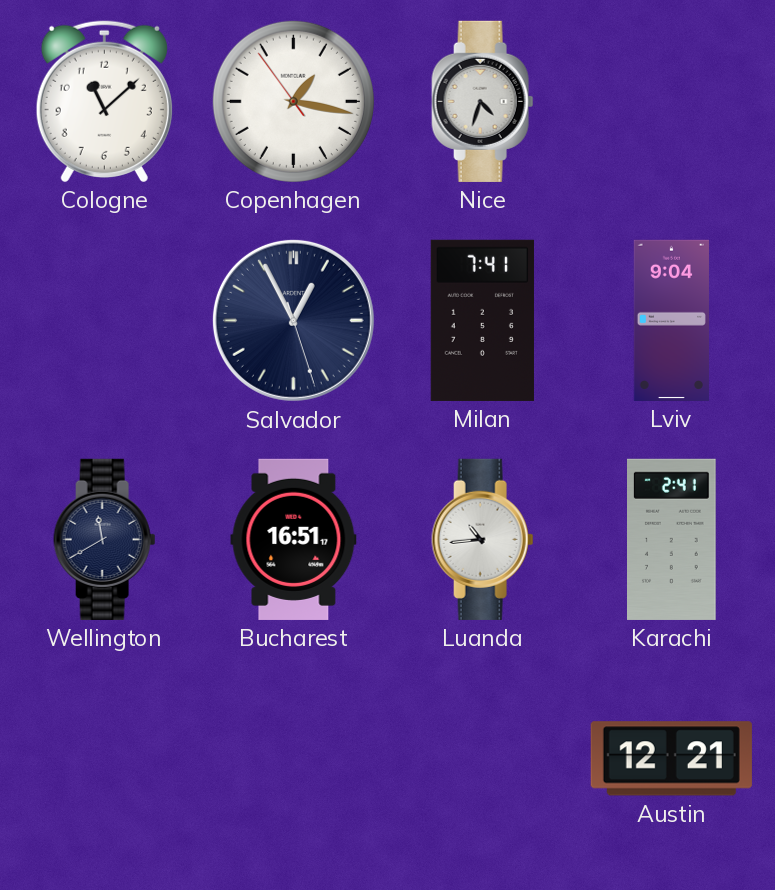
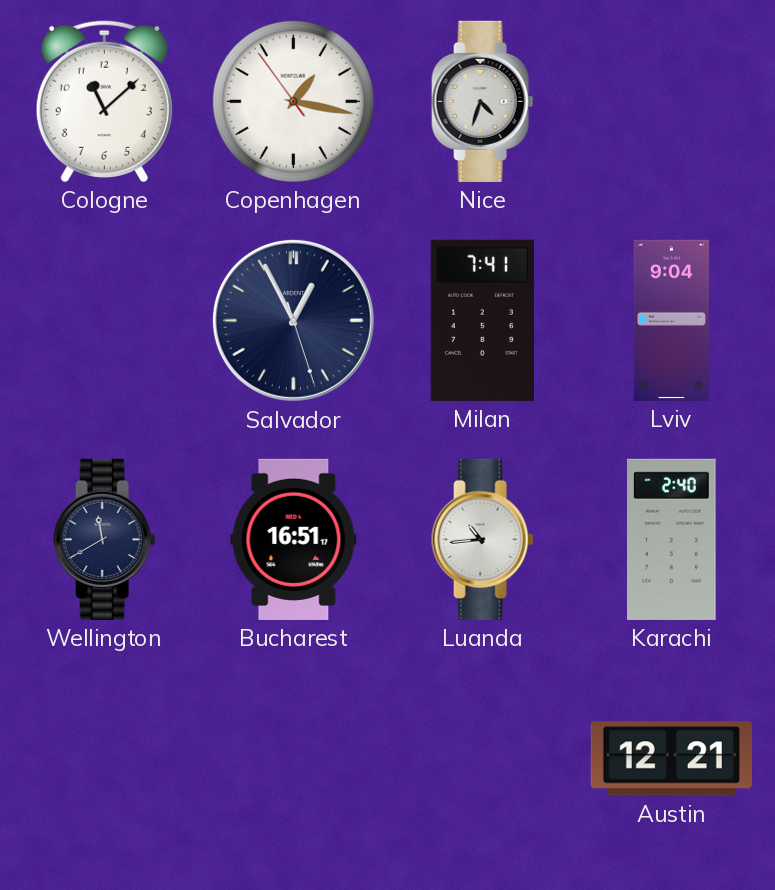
Karachi: 2:41 -> 2:40 (672, 539)
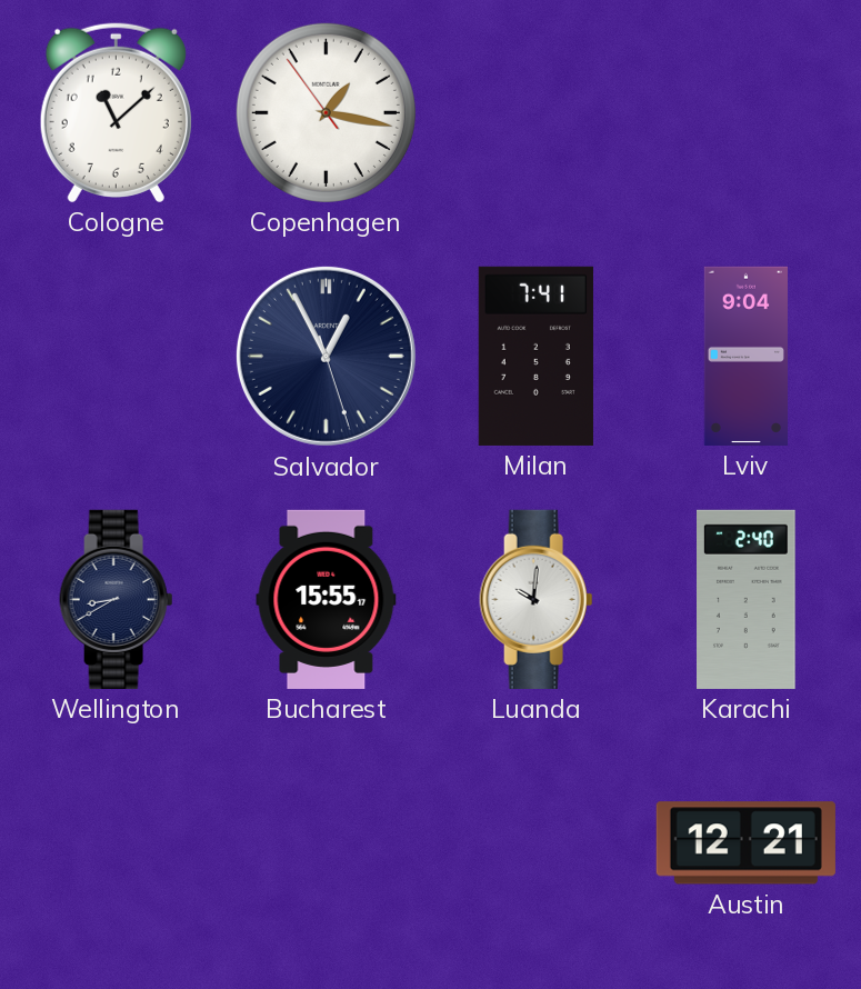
Nice: 4:33 -> none (483, 101)
Wellington: 11:40 -> 8:40 (117, 599)
Bucharest: 16:51 -> 15:55 (327, 599)
Luanda: 10:44 -> 10:01 (537, 599)
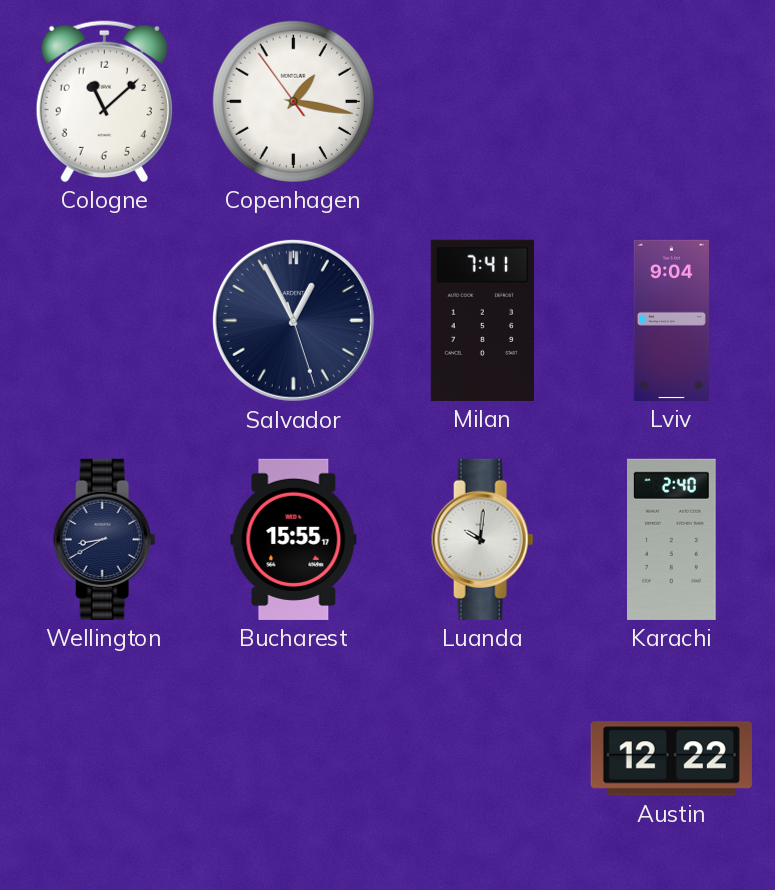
Austin: 12:21 -> 12:22 (671, 759)
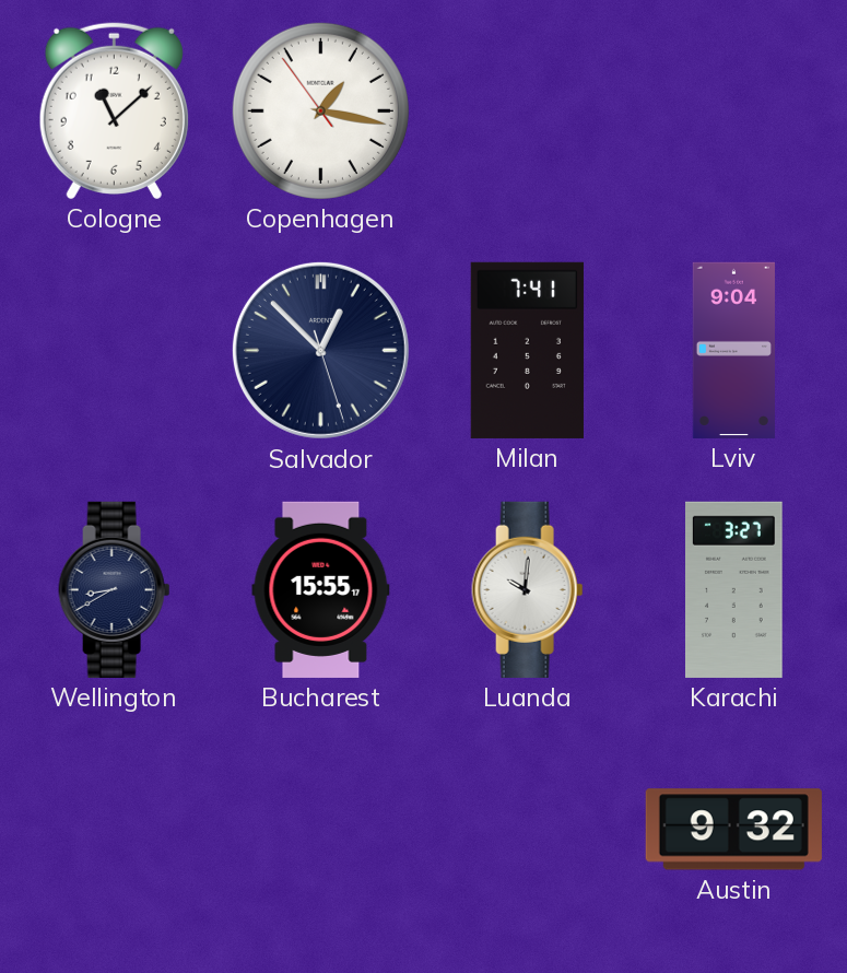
Salvador: 12:55 -> 12:52 (320, 350)
Karachi: 2:40 -> 3:27 (734, 589)
Austin: 12:22 -> 9:32 (733, 830)
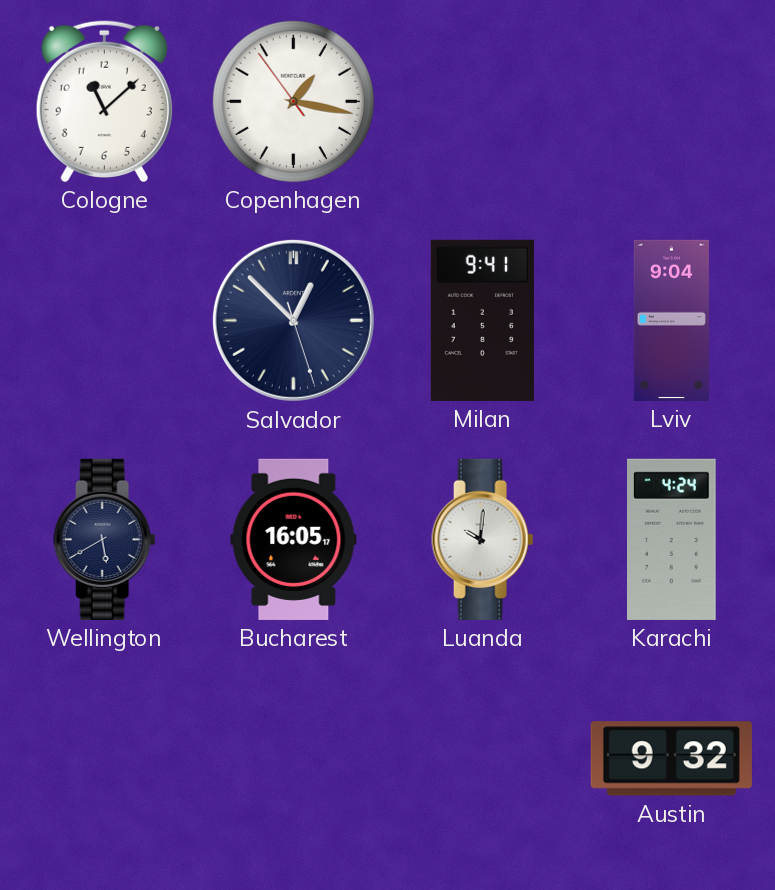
Milan: 7:41 -> 9:41 (482, 320)
Wellington: 8:40 -> 5:40 (105, 539)
Bucharest: 15:55 -> 16:05 (294, 539)
Karachi: 3:27 -> 4:24 (672, 539)
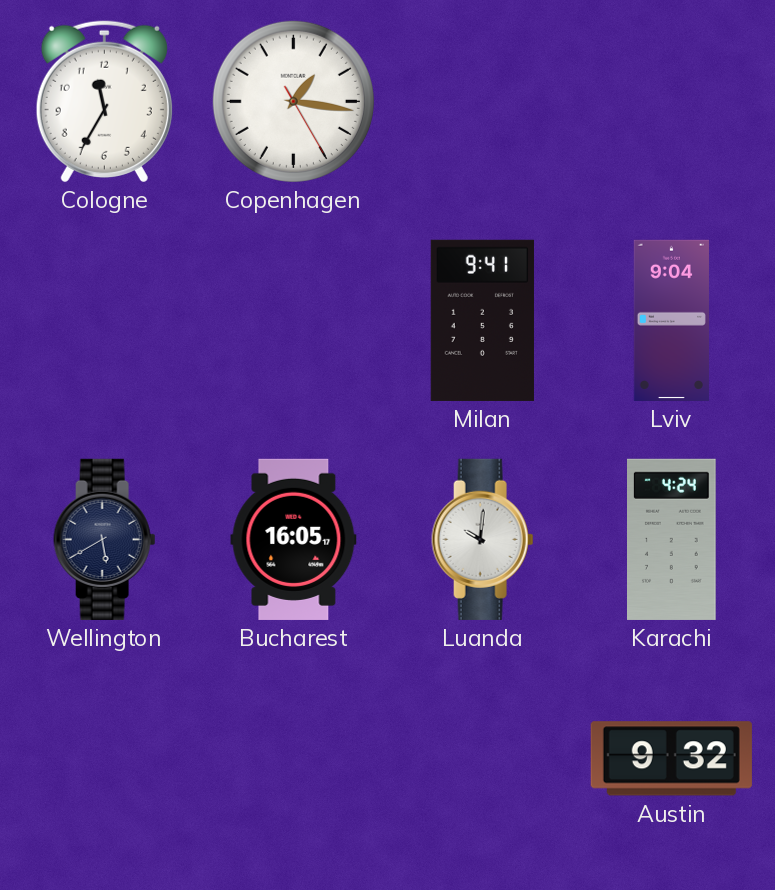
Cologne: 11:08 -> 11:35 (104, 101)
Copenhagen: 1:16:54 -> 1:16:25 (293, 101)
Salvador: 12:52 -> none (293, 320)
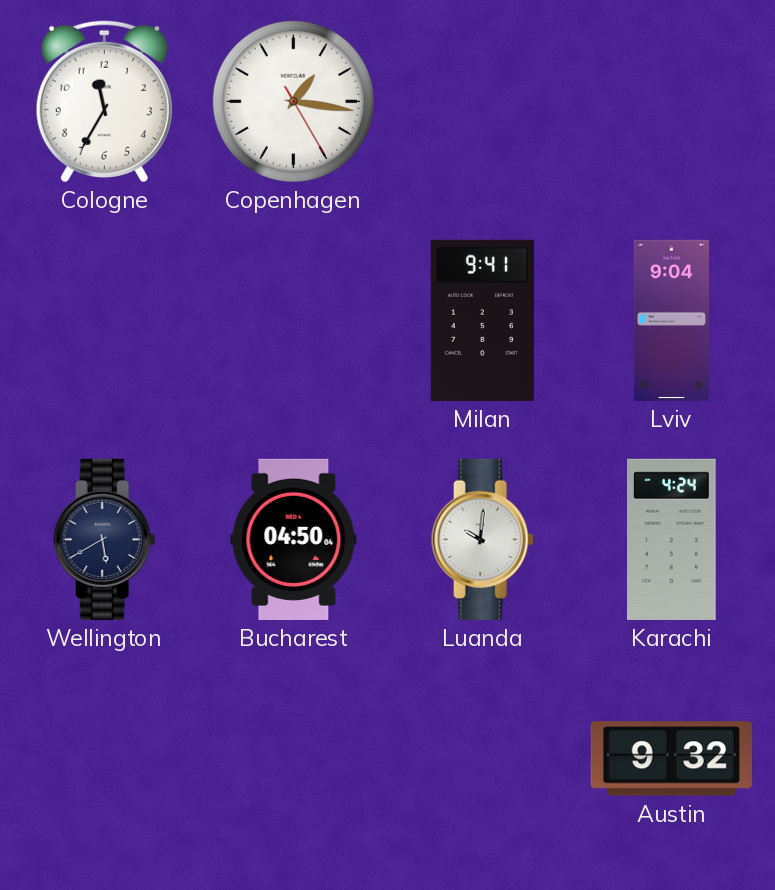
Bucharest: 16:05 -> 04:50 (294, 539)
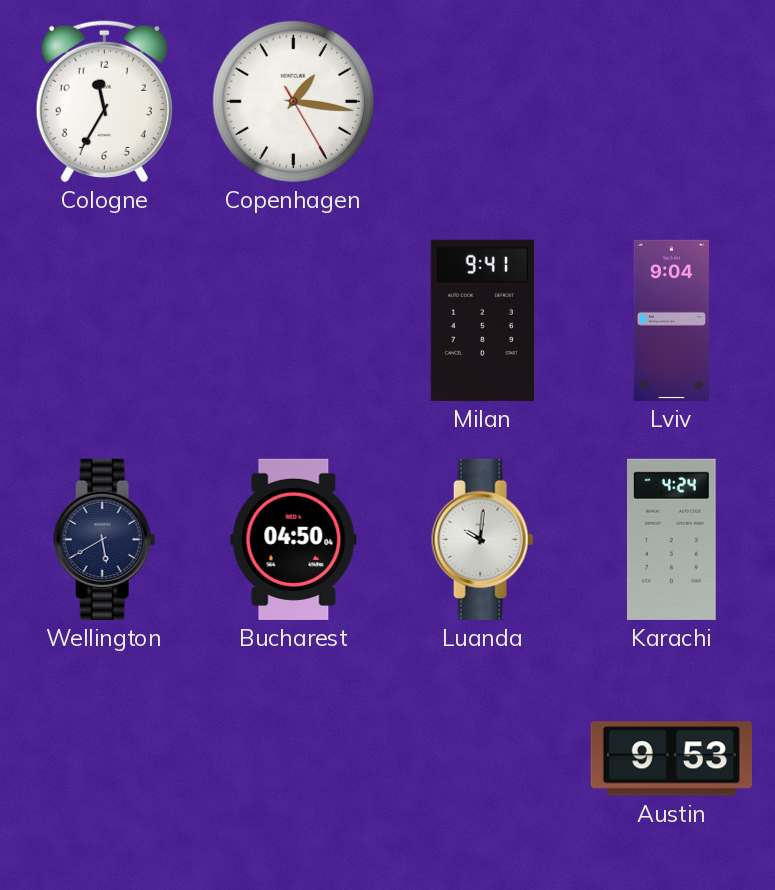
Austin: 9:32 -> 9:53 (671, 759)
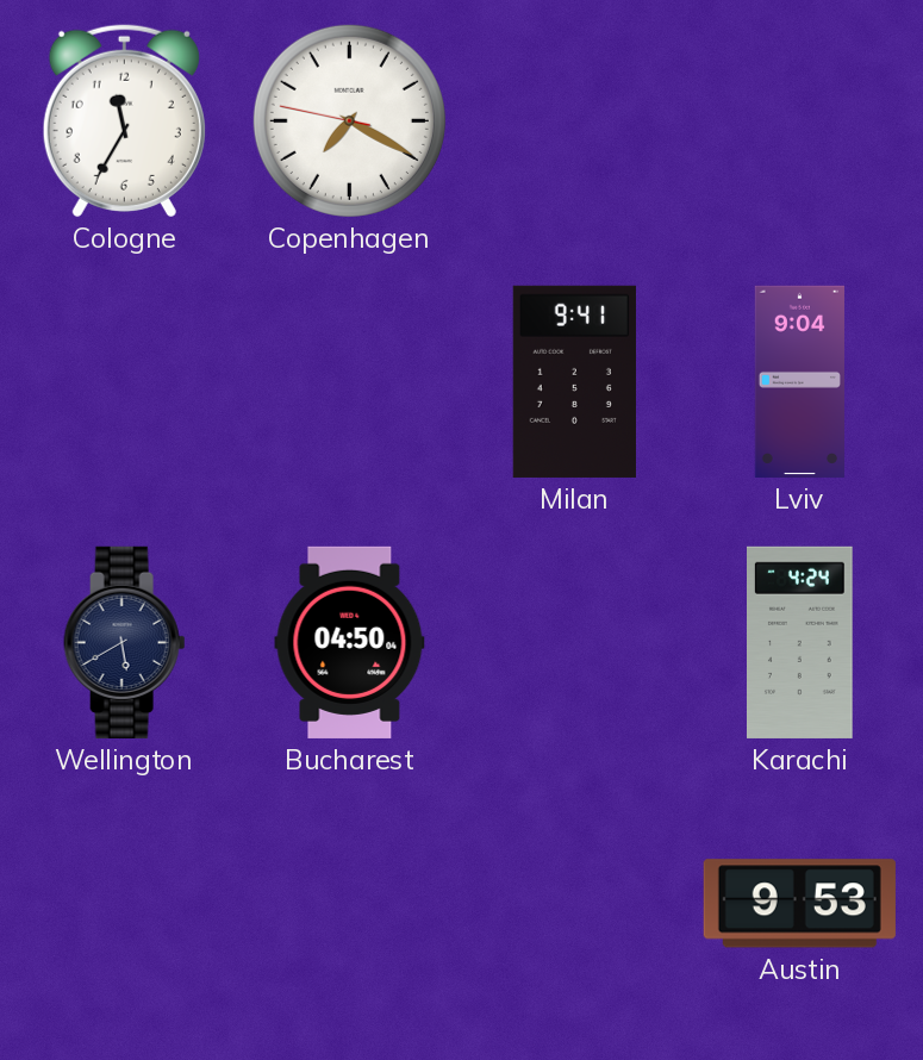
Copenhagen: 1:16 -> 7:19 (349, 120)
Luanda: 10:01 -> none (483, 539)
